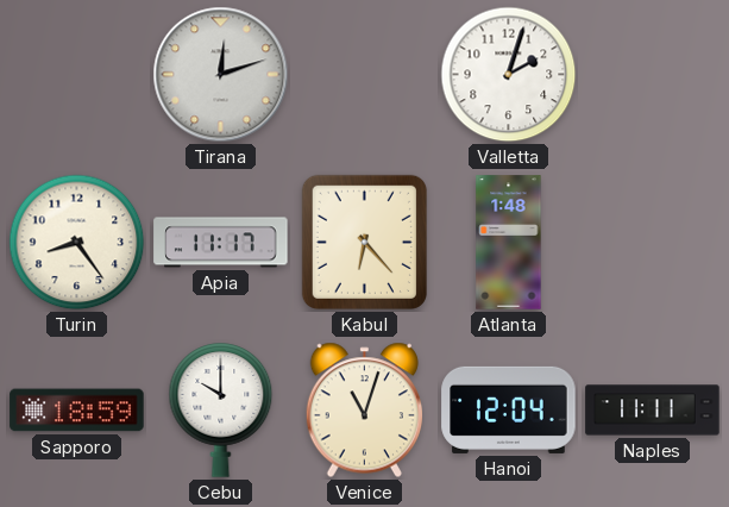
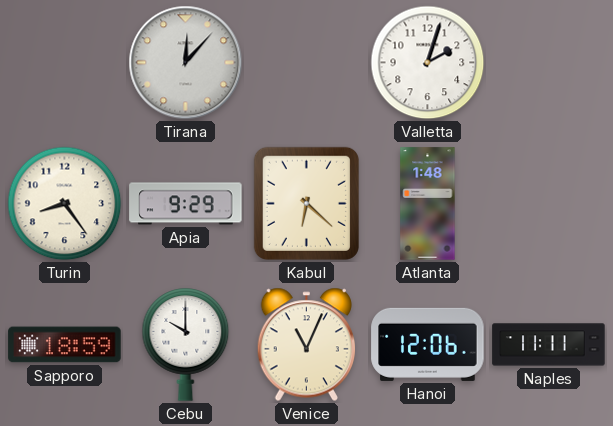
Tirana: 12:12 -> 12:07 (186, 63)
Apia: 11:17 -> 9:29 (186, 204)
Kabul: 6:23 -> 6:22 (306, 203)
Venice: 11:03 -> 11:04 (306, 345)
Hanoi: 12:04 -> 12:06 (428, 344)
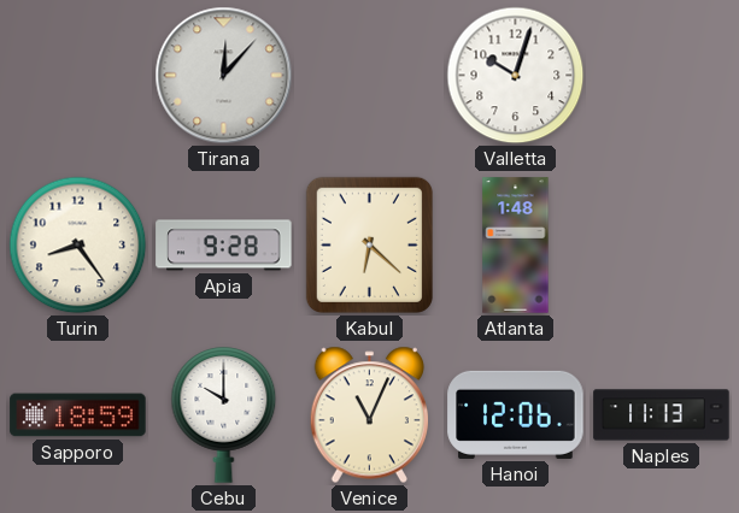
Valletta: 2:03 -> 10:03 (516, 76)
Apia: 9:29 -> 9:28 (224, 246)
Naples: 11:11 -> 11:13 (662, 415)
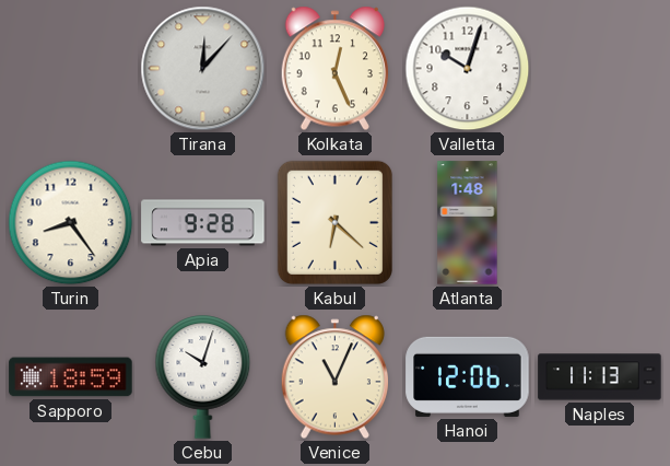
Kolkata: none -> 12:26 (334, 69)
Cebu: 10:00 -> 10:03 (203, 377)
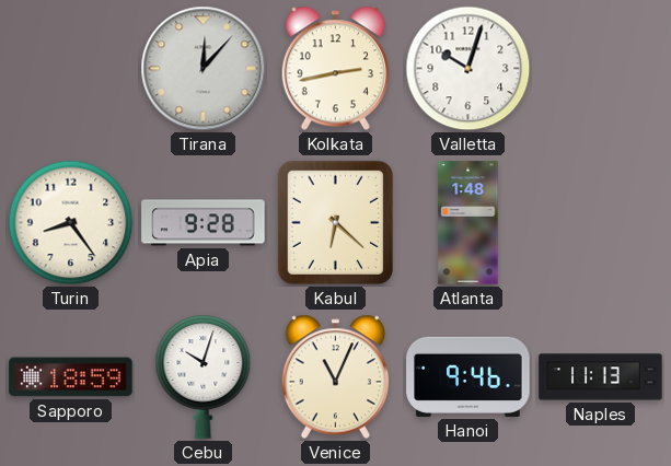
Kolkata: 12:26 -> 2:43 (335, 69)
Hanoi: 12:06 -> 9:46 (468, 376)
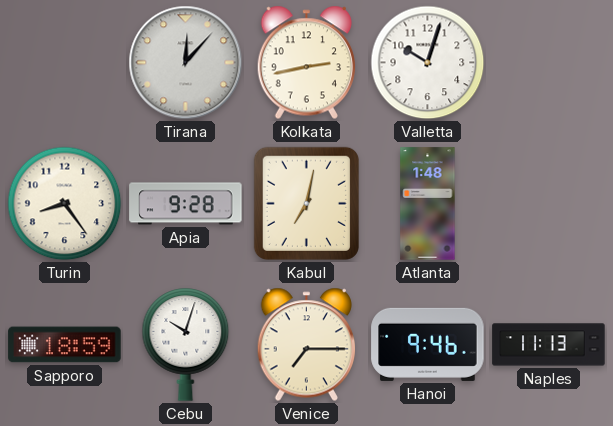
Kabul: 6:22 -> 7:02 (306, 203)
Venice: 11:04 -> 7:15 (306, 345)
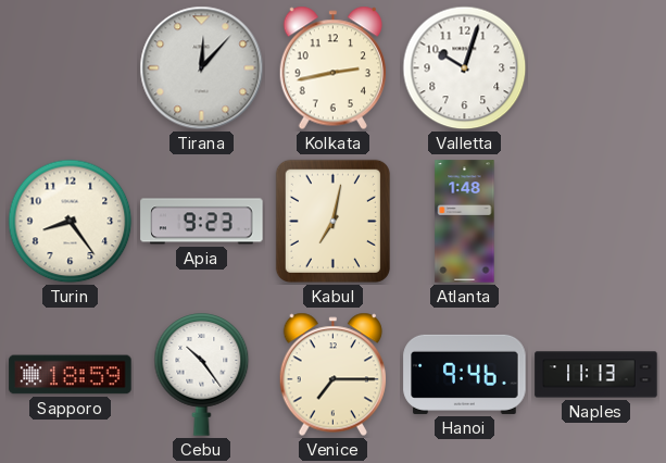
Apia: 9:28 -> 9:23 (202, 222)
Cebu: 10:03 -> 10:24 (202, 375)
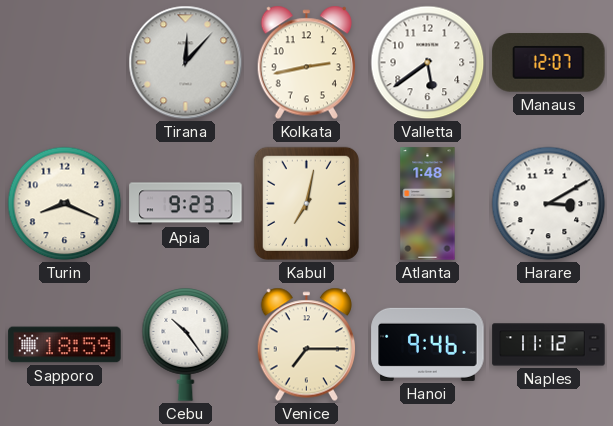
Valletta: 10:03 -> 5:39 (428, 63)
Manaus: none -> 12:07 (549, 63)
Turin: 8:24 -> 8:19 (65, 204)
Harare: none -> 3:10 (549, 204)
Naples: 11:13 -> 11:12 (549, 345)
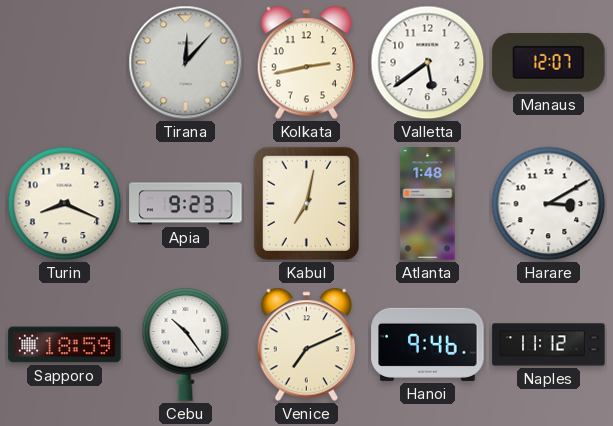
Venice: 7:15 -> 7:11 (306, 345)
